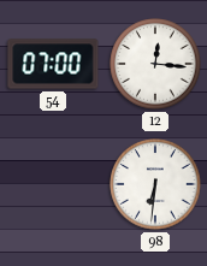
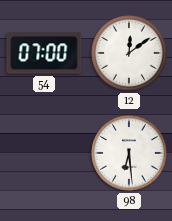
12: 12:16 -> 12:09 (129, 53)
98: 6:31 -> 6:29 (129, 153)
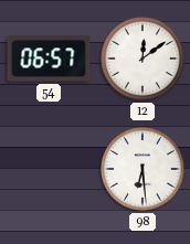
54: 07:00 -> 06:57 (49, 59)
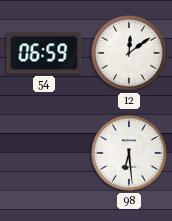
54: 06:57 -> 06:59 (44, 53)
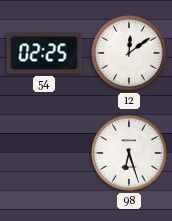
54: 06:59 -> 02:25 (44, 53)
98: 6:29 -> 6:27 (129, 153)
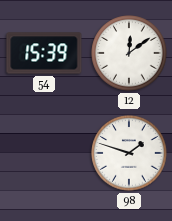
54: 02:25 -> 15:39 (44, 53)
98: 6:27 -> 1:48 (129, 153)
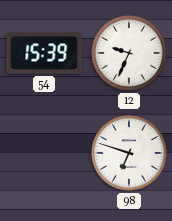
12: 12:09 -> 9:34 (129, 53)
98: 1:48 -> 6:48 (129, 153)
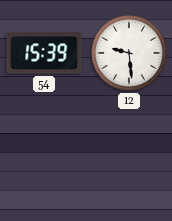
12: 9:34 -> 9:29 (129, 53)
98: 6:48 -> none (129, 153)
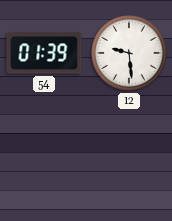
54: 15:39 -> 01:39 (44, 53)
